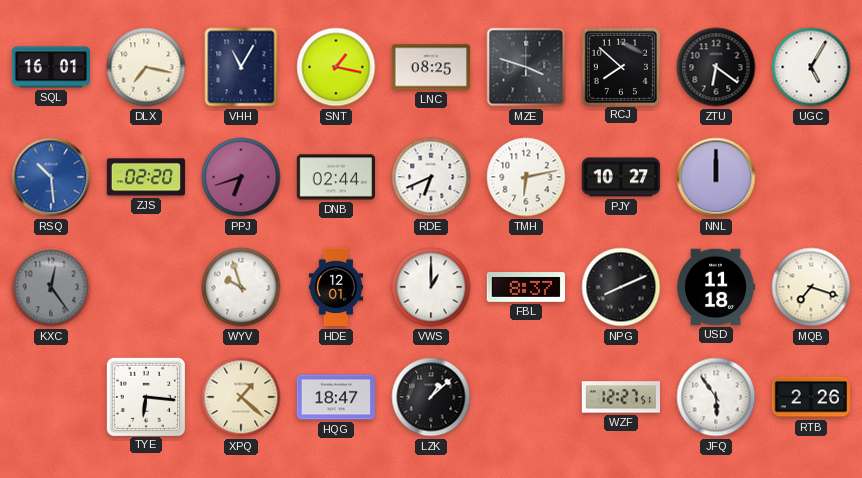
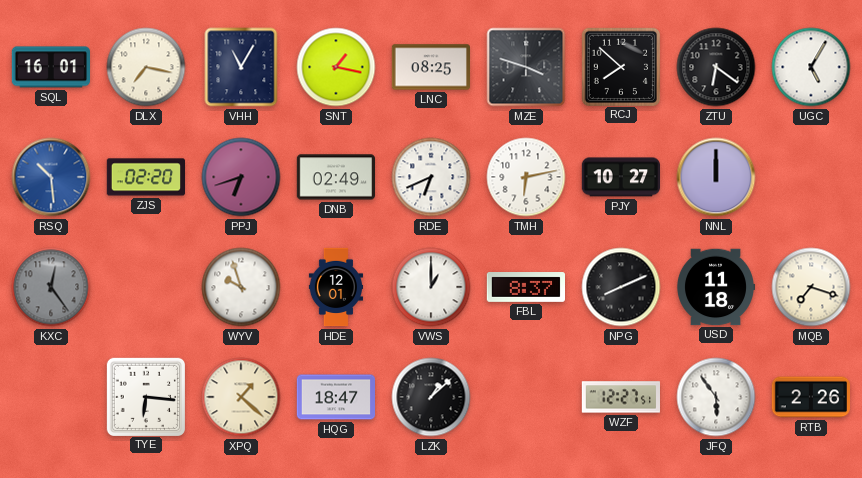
DNB: 02:44 -> 02:49 (335, 177)
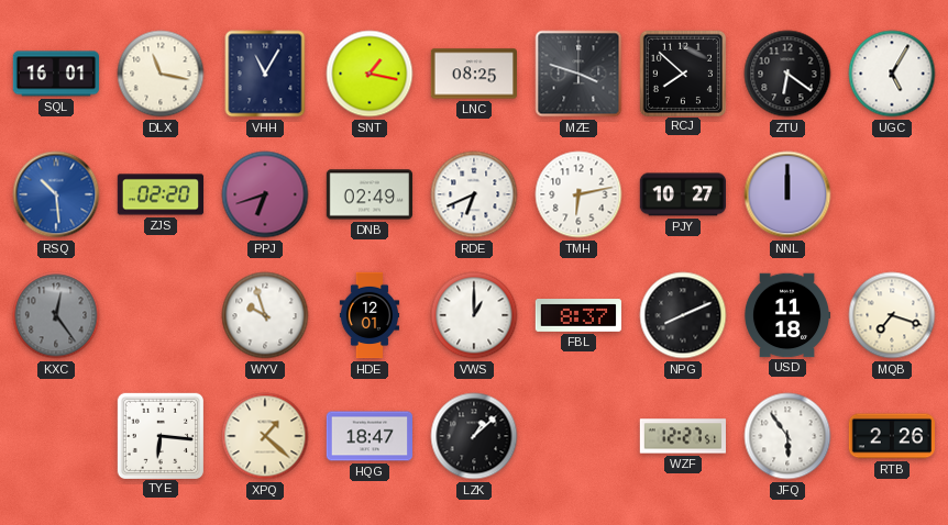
DLX: 7:17 -> 11:17 (161, 74)
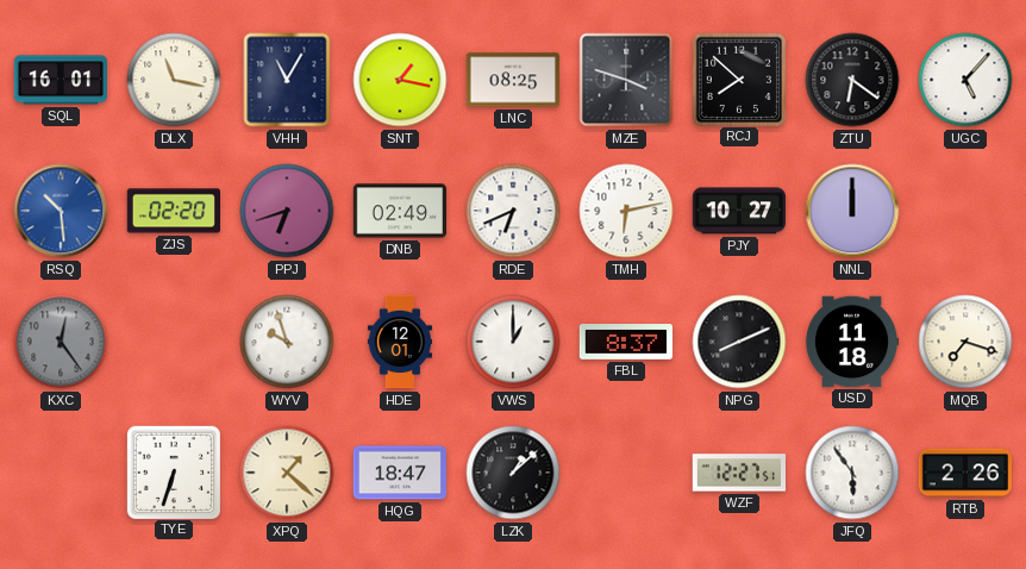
UGC: 5:05 -> 5:07 (965, 80)
TYE: 6:16 -> 6:33 (173, 471)
